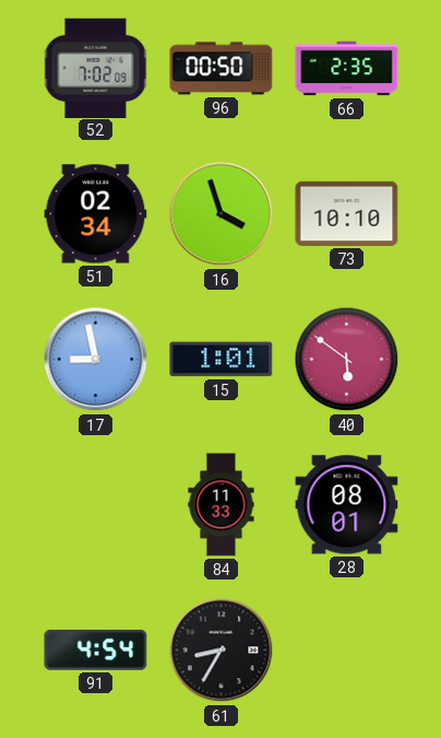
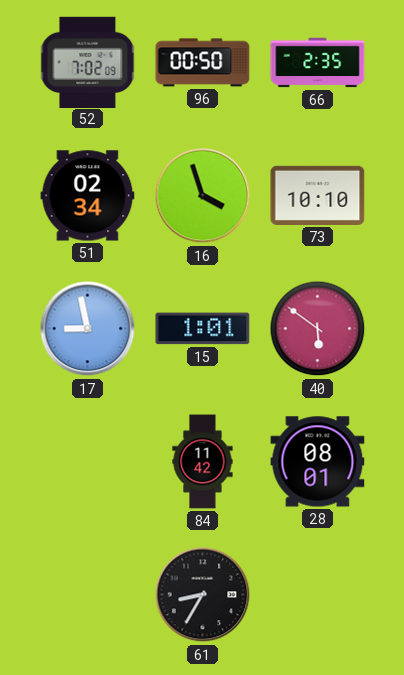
84: 11:33 -> 11:42 (203, 462)
91: 4:54 -> none (96, 651)
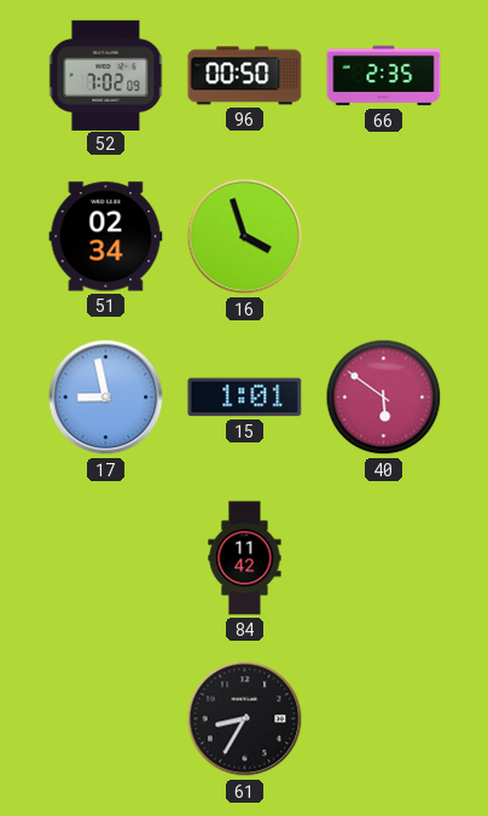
73: 10:10 -> none (318, 195)
28: 08:01 -> none (318, 462)
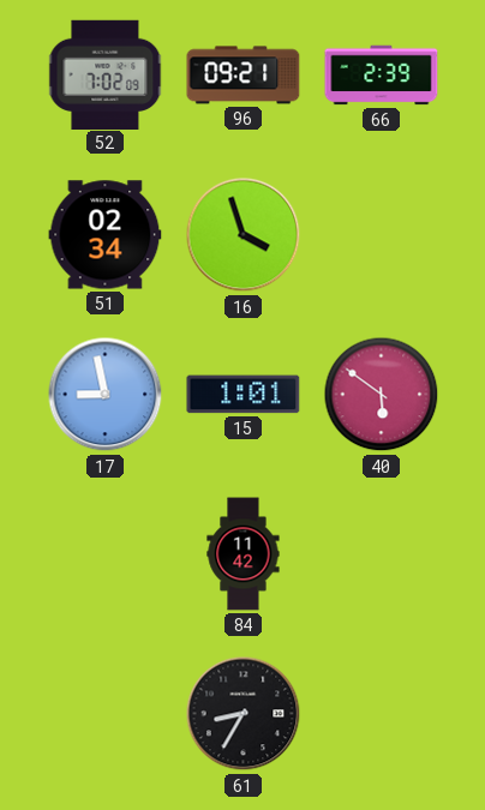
96: 00:50 -> 09:21 (244, 76)
66: 2:35 -> 2:39 (382, 76)
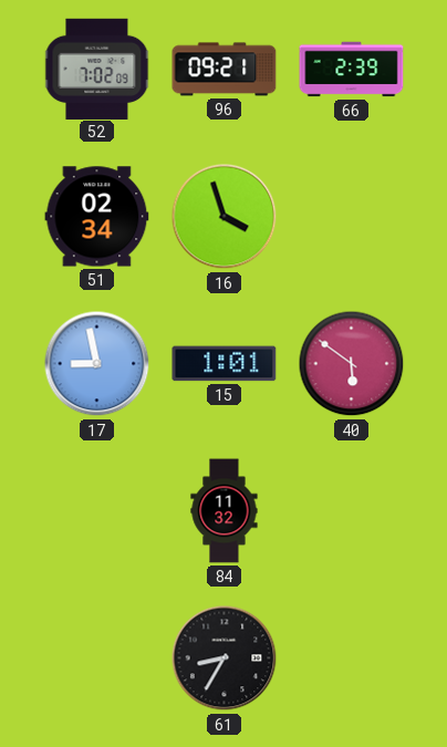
84: 11:42 -> 11:32 (225, 511)
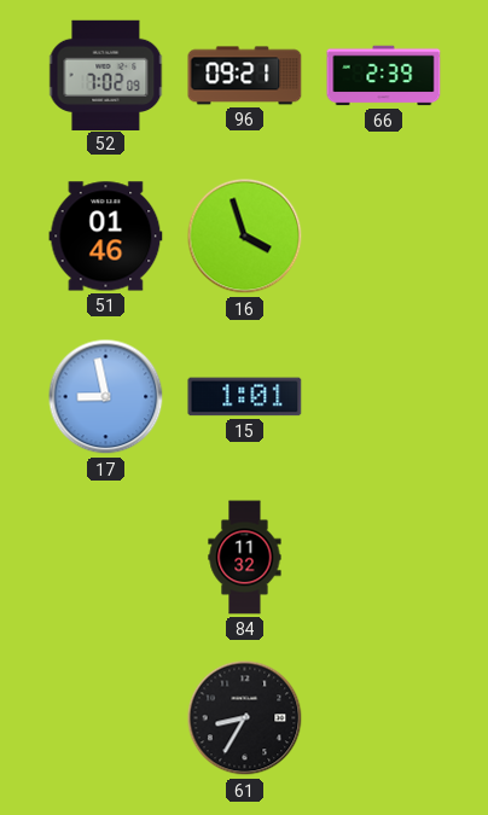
51: 02:34 -> 01:46 (106, 237)
40: 5:51 -> none (352, 364)
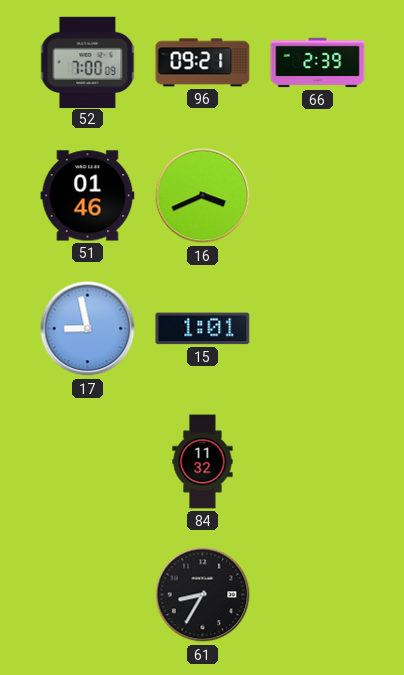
52: 7:02 -> 7:00 (88, 62)
16: 3:57 -> 3:41 (203, 196)
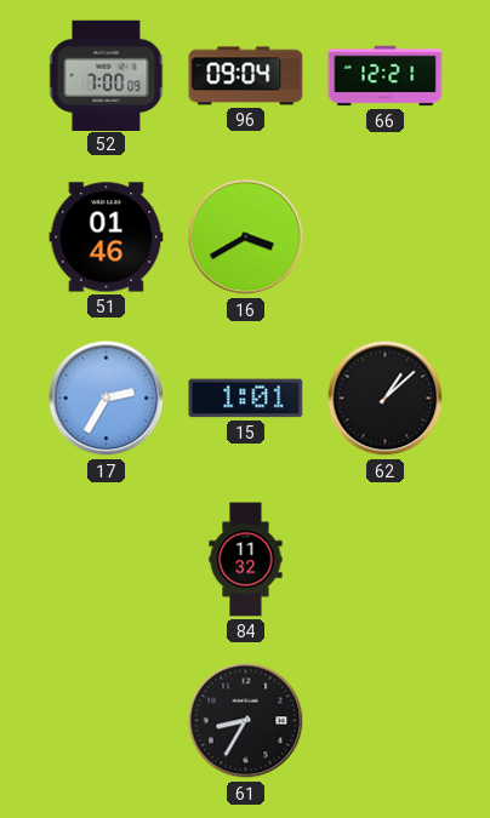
96: 09:21 -> 09:04 (246, 76)
66: 2:39 -> 12:21 (386, 76)
16: 3:41 -> 3:40 (246, 238)
17: 8:58 -> 2:35 (107, 399)
62: none -> 1:08 (386, 399)
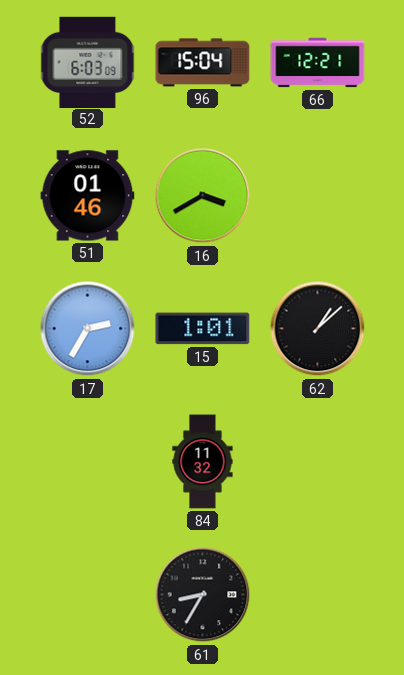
52: 7:00 -> 6:03 (88, 62)
96: 09:04 -> 15:04 (203, 63)
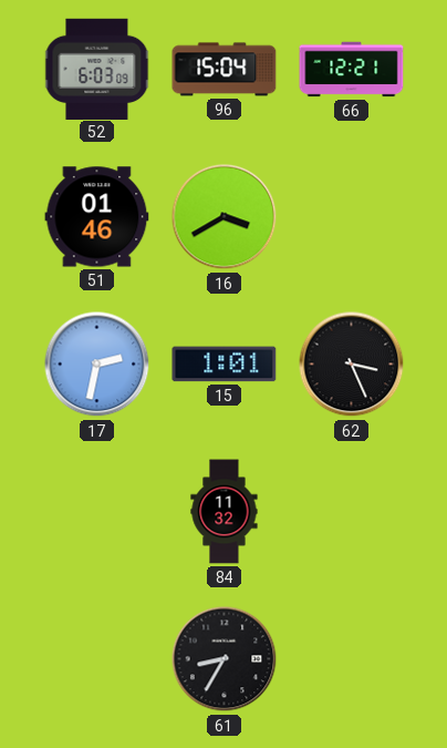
17: 2:35 -> 2:32 (97, 365)
62: 1:08 -> 3:26 (352, 365)
